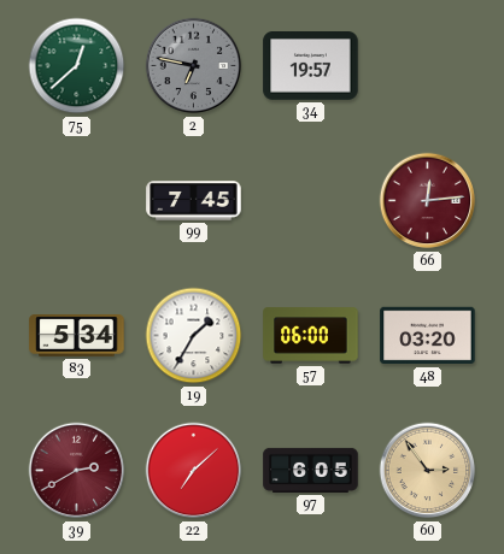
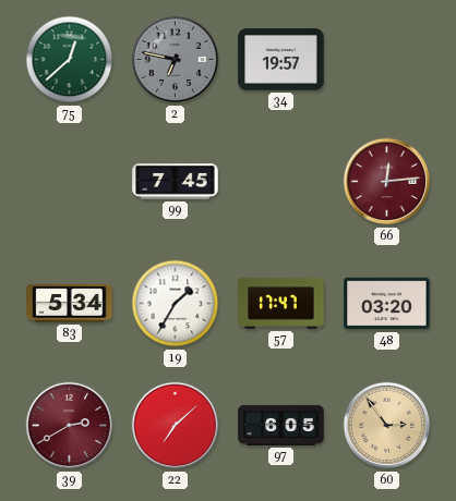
57: 06:00 -> 17:47 (281, 304)
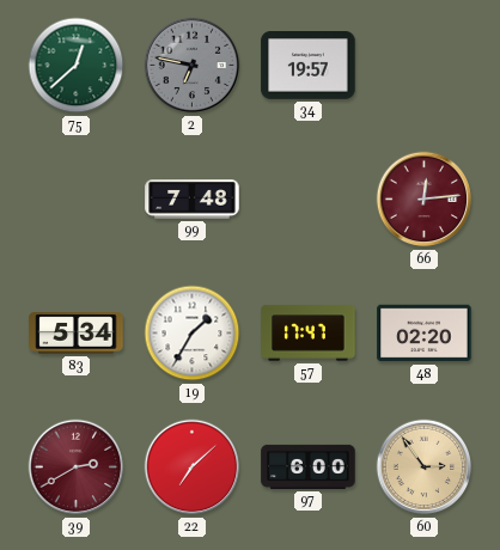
99: 7:45 -> 7:48 (193, 200)
48: 03:20 -> 02:20 (425, 334)
97: 6:05 -> 6:00 (309, 466)
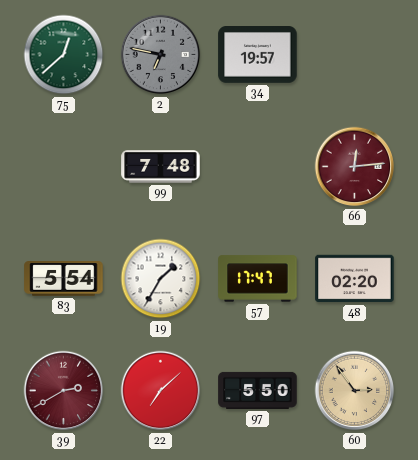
83: 5:34 -> 5:54 (64, 279)
97: 6:00 -> 5:50 (258, 390)
